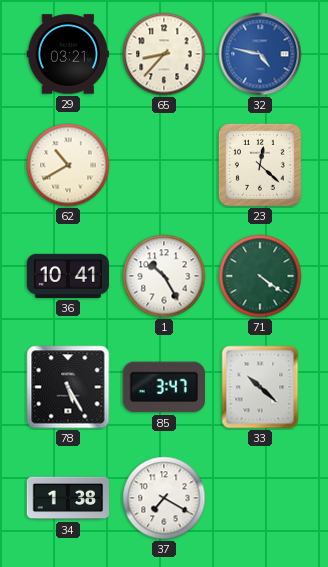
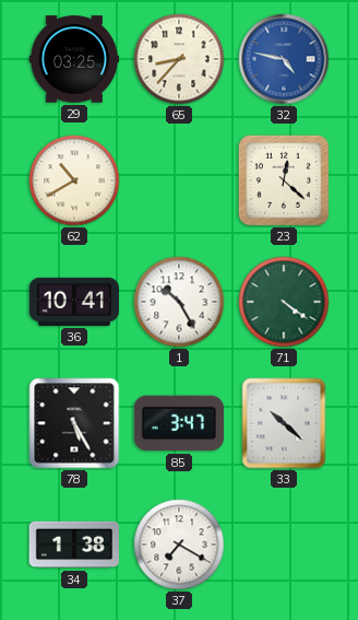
29: 03:21 -> 03:25 (74, 59)
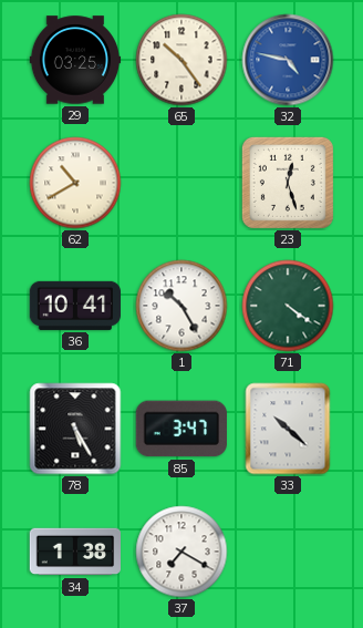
65: 8:37 -> 10:24 (181, 60)
23: 12:22 -> 12:27 (288, 183)
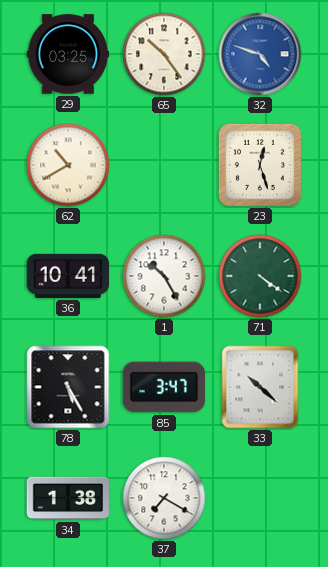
32: 4:47 -> 4:48 (260, 54)
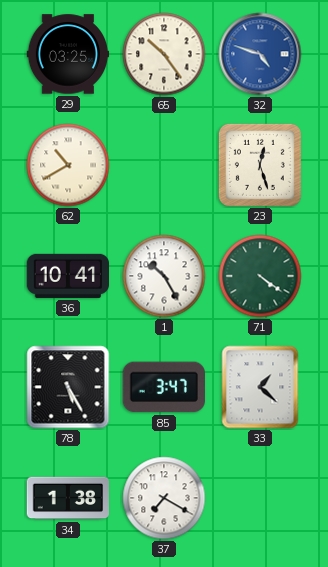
33: 10:22 -> 1:22 (260, 387)
